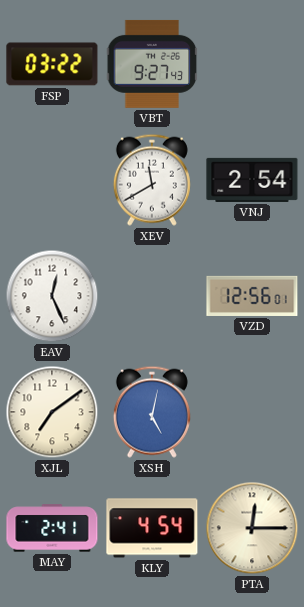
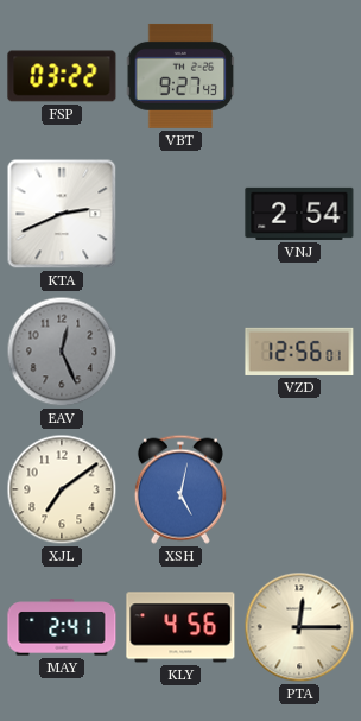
KTA: none -> 2:41 (62, 214)
XEV: 11:40 -> none (152, 180)
EAV dial: white -> grey (62, 352)
KLY: 4:54 -> 4:56 (180, 627)
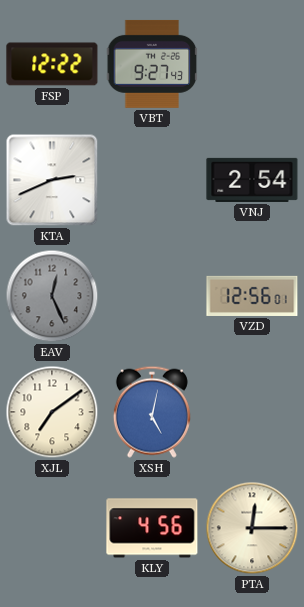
FSP: 03:22 -> 12:22 (52, 64)
MAY: 2:41 -> none (62, 627)
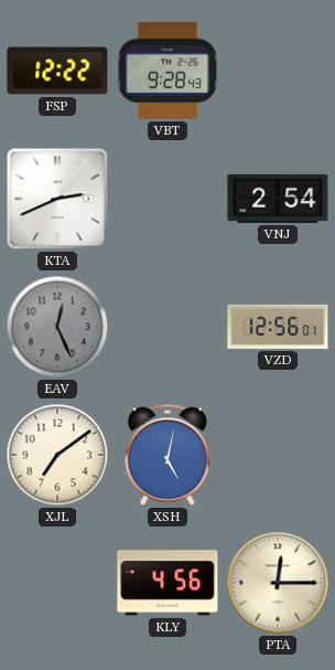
VBT: 9:27 -> 9:28 (167, 71)
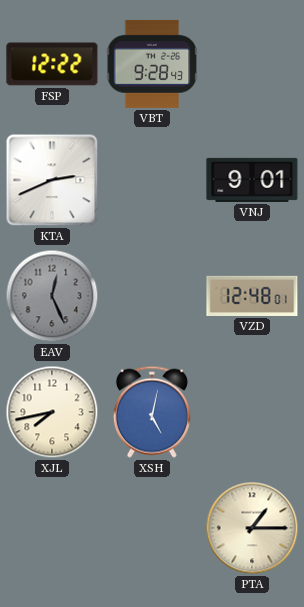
VNJ: 2:54 -> 9:01 (252, 180)
VZD: 12:56 -> 12:48 (252, 296)
XJL: 7:09 -> 7:43 (52, 412)
KLY: 4:56 -> none (167, 583)
PTA: 12:15 -> 1:15 (252, 528)
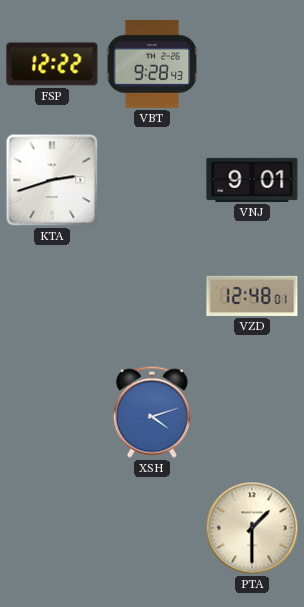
KTA: 2:41 -> 2:42 (52, 180)
EAV: 12:26 -> none (52, 296)
XJL: 7:43 -> none (52, 412)
XSH: 5:02 -> 4:12 (152, 412)
PTA: 1:15 -> 1:30 (252, 528)
